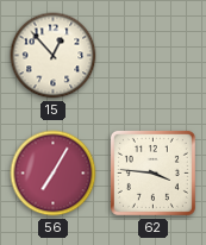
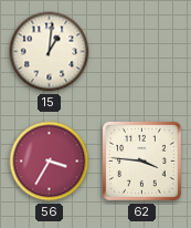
15: 12:53 -> 1:01 (50, 52)
56: 7:05 -> 3:35 (50, 162)
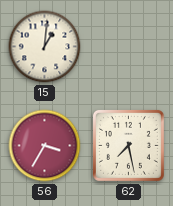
62: 3:46 -> 7:28 (128, 145)
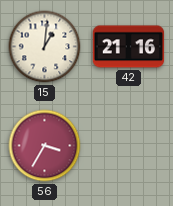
42: none -> 21:16 (129, 47)
62: 7:28 -> none (128, 145)
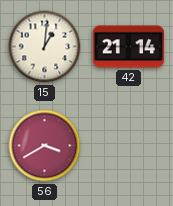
42: 21:16 -> 21:14 (129, 47)
56: 3:35 -> 3:40 (45, 146)
